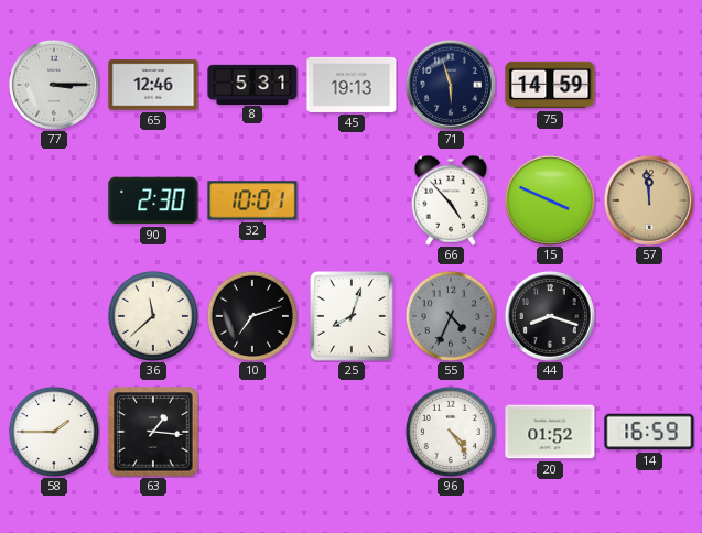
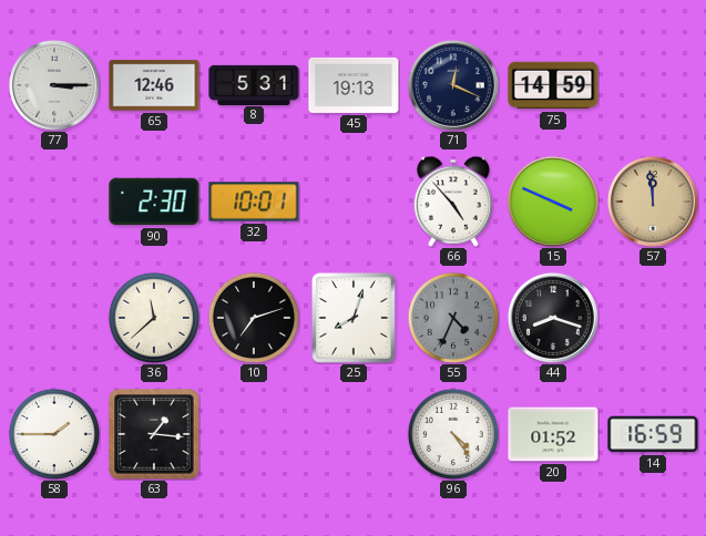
71: 5:57 -> 12:19 (453, 85)
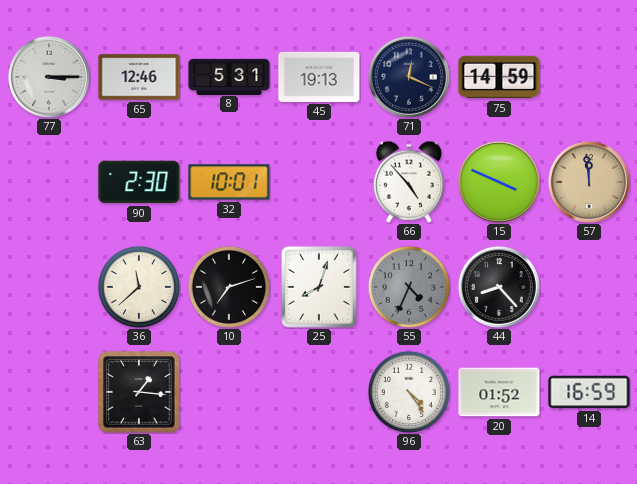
44: 8:18 -> 8:23 (499, 287)
58: 1:45 -> none (54, 434)
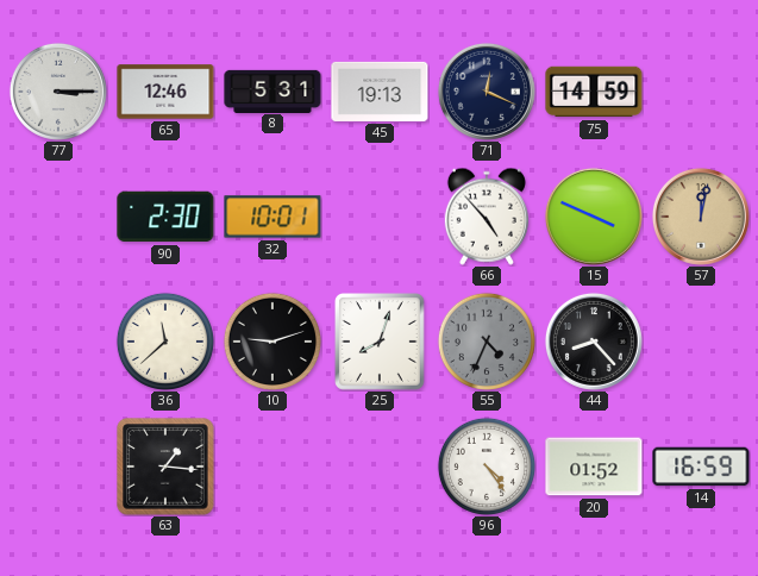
57: 11:59 -> 12:02 (701, 217)
10: 7:12 -> 9:12 (272, 342)
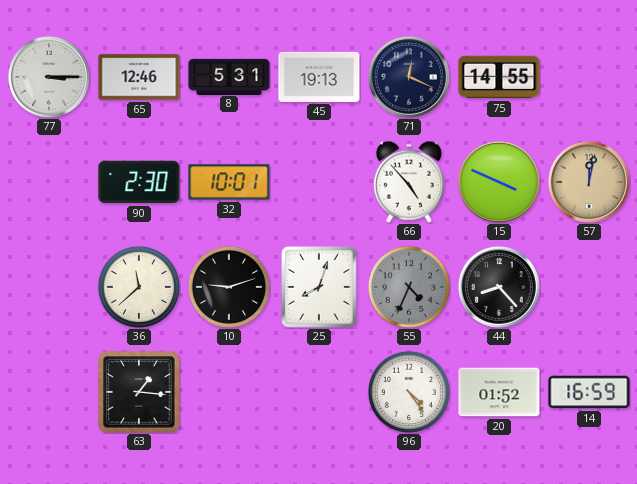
75: 14:59 -> 14:55 (499, 77)
